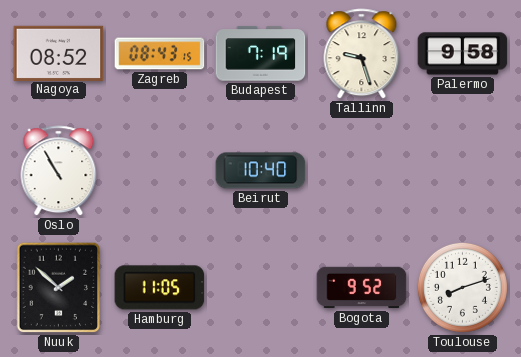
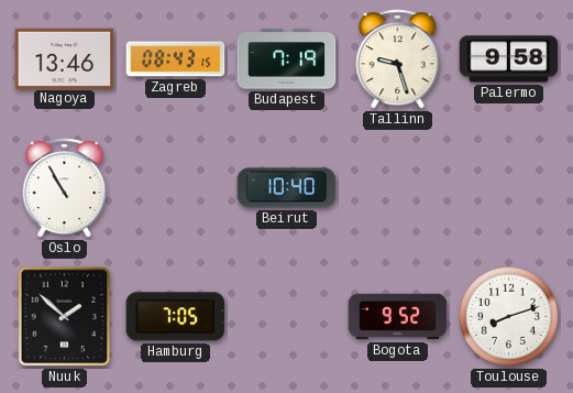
Nagoya: 08:52 -> 13:46 (65, 58)
Hamburg: 11:05 -> 7:05 (176, 317)
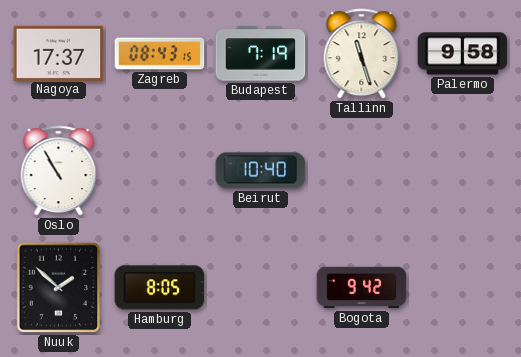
Nagoya: 13:46 -> 17:37 (59, 53)
Tallinn: 9:27 -> 11:27 (362, 54)
Hamburg: 7:05 -> 8:05 (160, 288)
Bogota: 9:52 -> 9:42 (362, 288)
Toulouse: 8:12 -> none (508, 316)
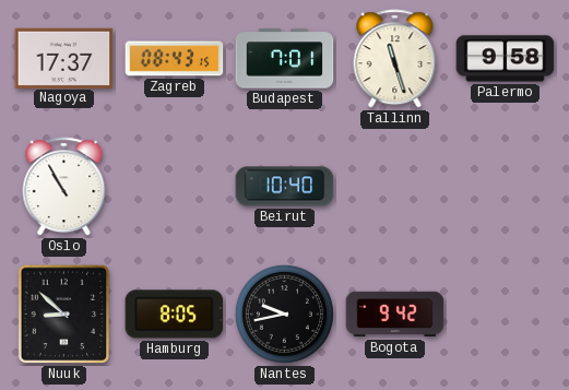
Budapest: 7:19 -> 7:01 (285, 59)
Nuuk: 1:52 -> 8:52 (64, 315)
Nantes: none -> 9:43 (284, 314)
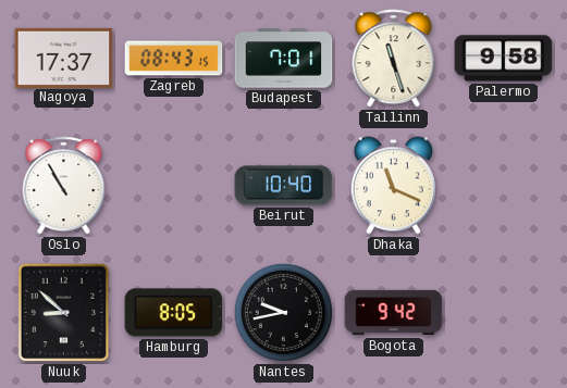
Dhaka: none -> 11:19 (393, 186)
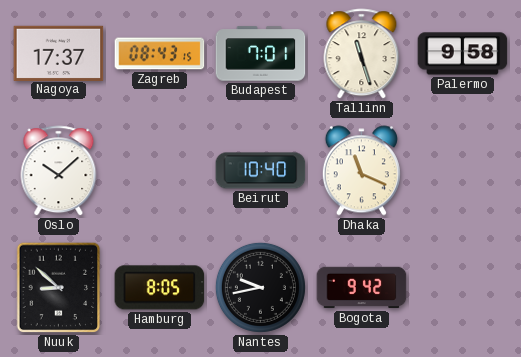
Oslo: 10:55 -> 10:08 (59, 171)
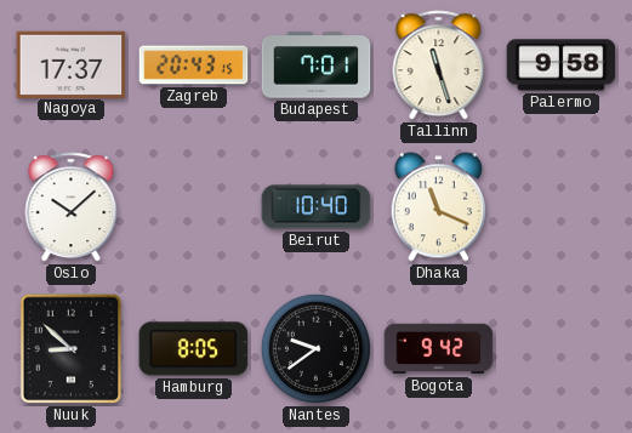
Zagreb: 08:43 -> 20:43 (194, 65)
Nantes: 9:43 -> 9:39 (315, 348)
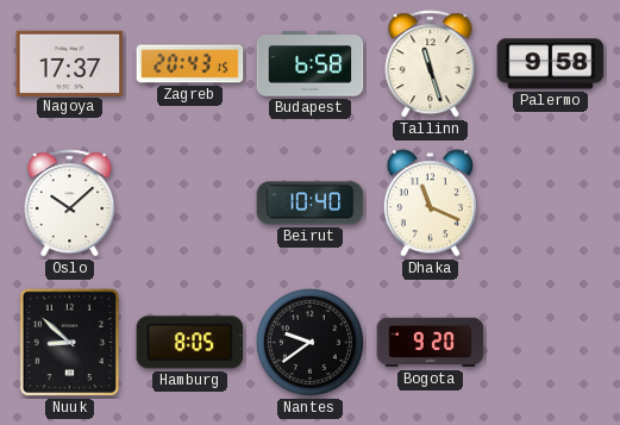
Budapest: 7:01 -> 6:58 (311, 64)
Bogota: 9:42 -> 9:20 (431, 343)
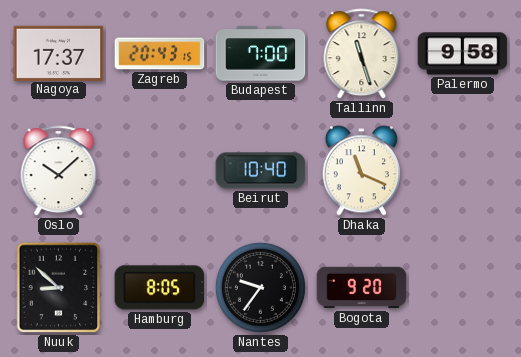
Budapest: 6:58 -> 7:00 (261, 54)
Nantes: 9:39 -> 9:36 (260, 287)
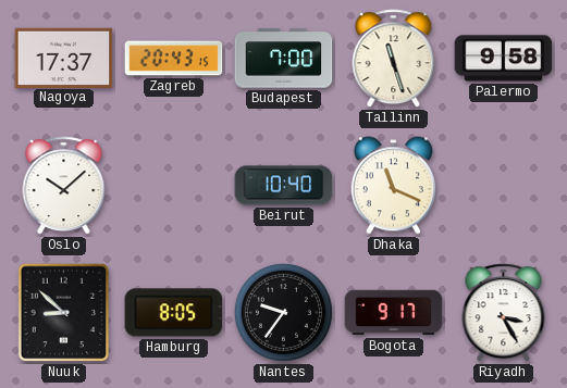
Bogota: 9:20 -> 9:17 (394, 313)
Riyadh: none -> 3:25 (504, 313)
